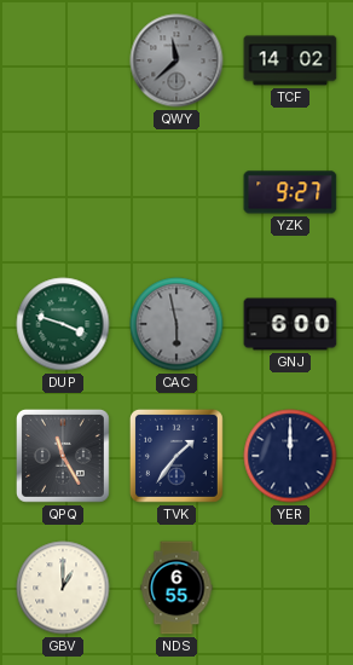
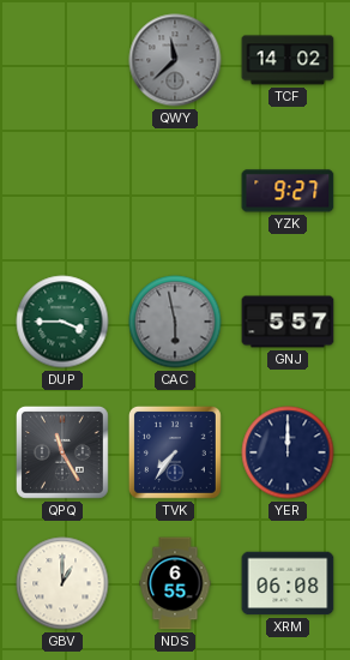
DUP: 3:48 -> 3:45 (62, 322)
GNJ: 6:00 -> 5:57 (288, 322)
TVK: 1:36 -> 7:36 (175, 452)
XRM: none -> 06:08 (288, 583)
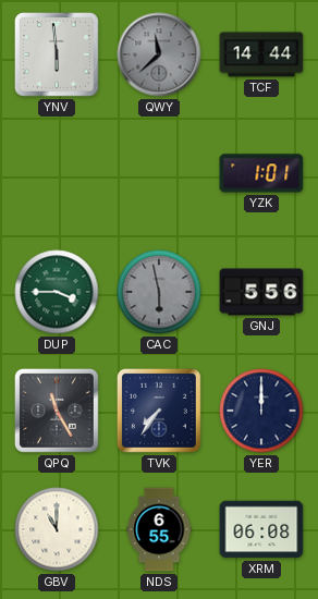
YNV: none -> 5:59 (57, 54)
TCF: 14:02 -> 14:44 (261, 54)
YZK: 9:27 -> 1:01 (261, 173)
GNJ: 5:57 -> 5:56 (261, 292)
GBV: 1:00 -> 11:00 (57, 529)
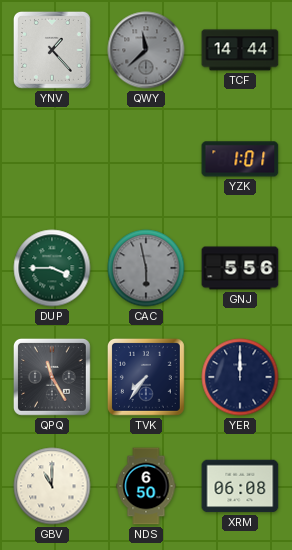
YNV: 5:59 -> 1:23 (52, 50)
NDS: 6:55 -> 6:50 (146, 486)
